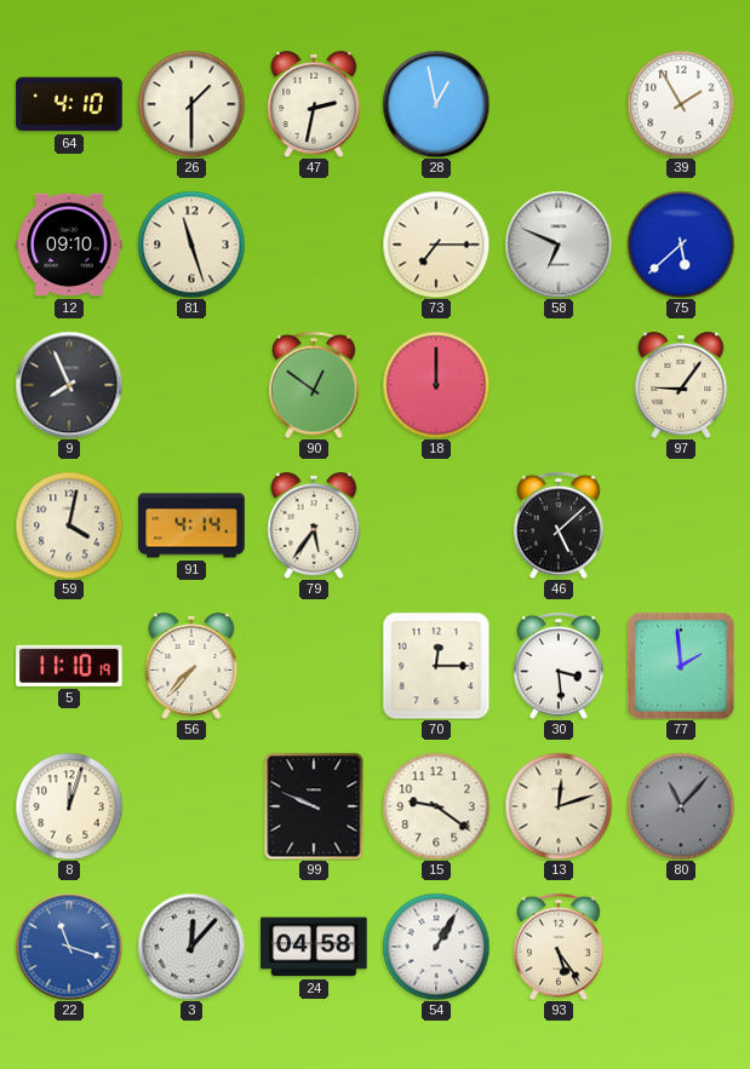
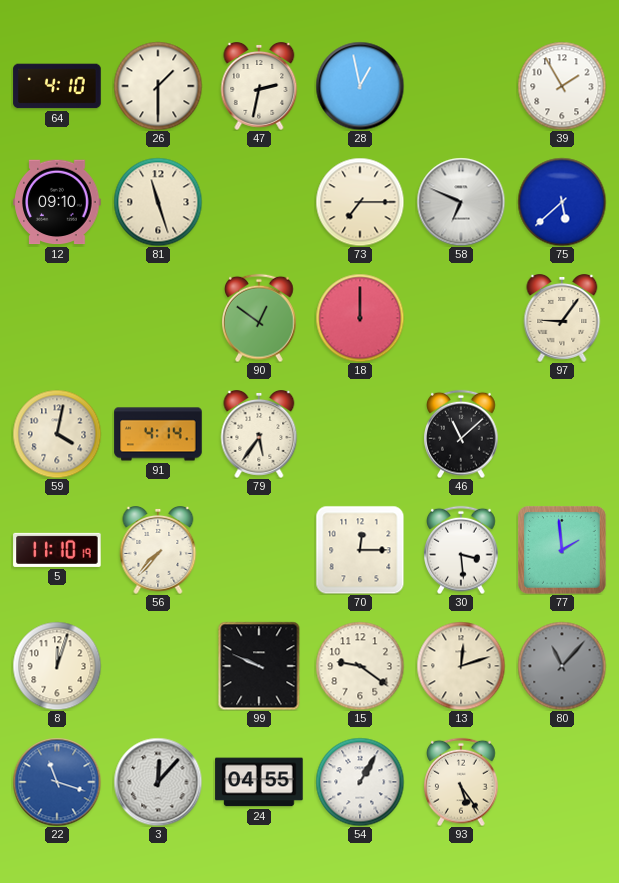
9: 7:56 -> none (69, 385)
46: 5:08 -> 11:08 (462, 434)
24: 04:58 -> 04:55 (259, 782)
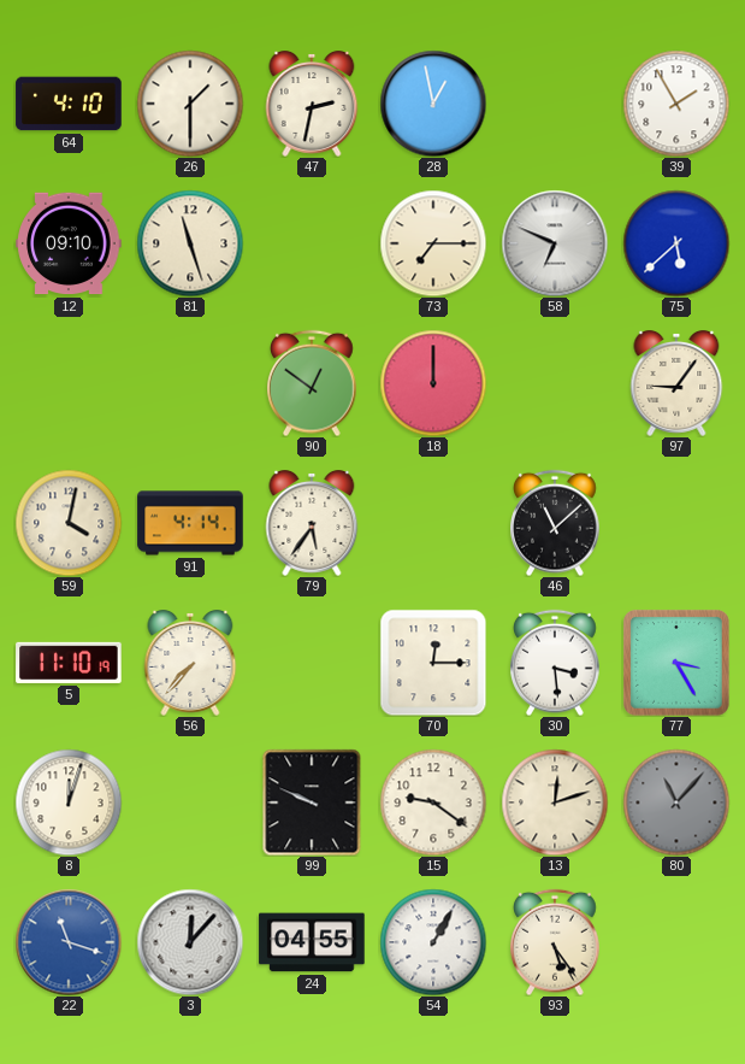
77: 1:59 -> 3:25 (678, 664)
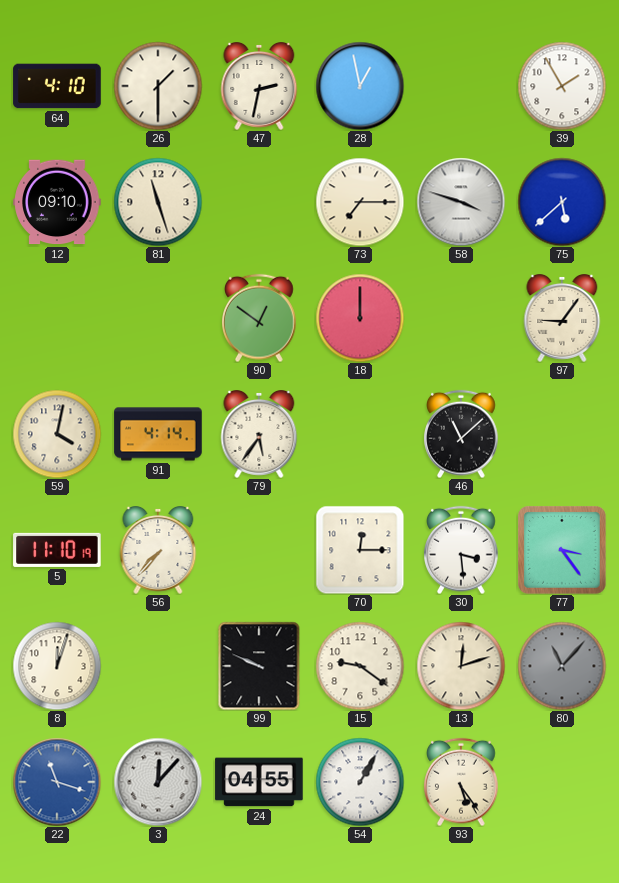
58: 6:49 -> 3:48 (461, 202)
77: 3:25 -> 3:24 (563, 551)
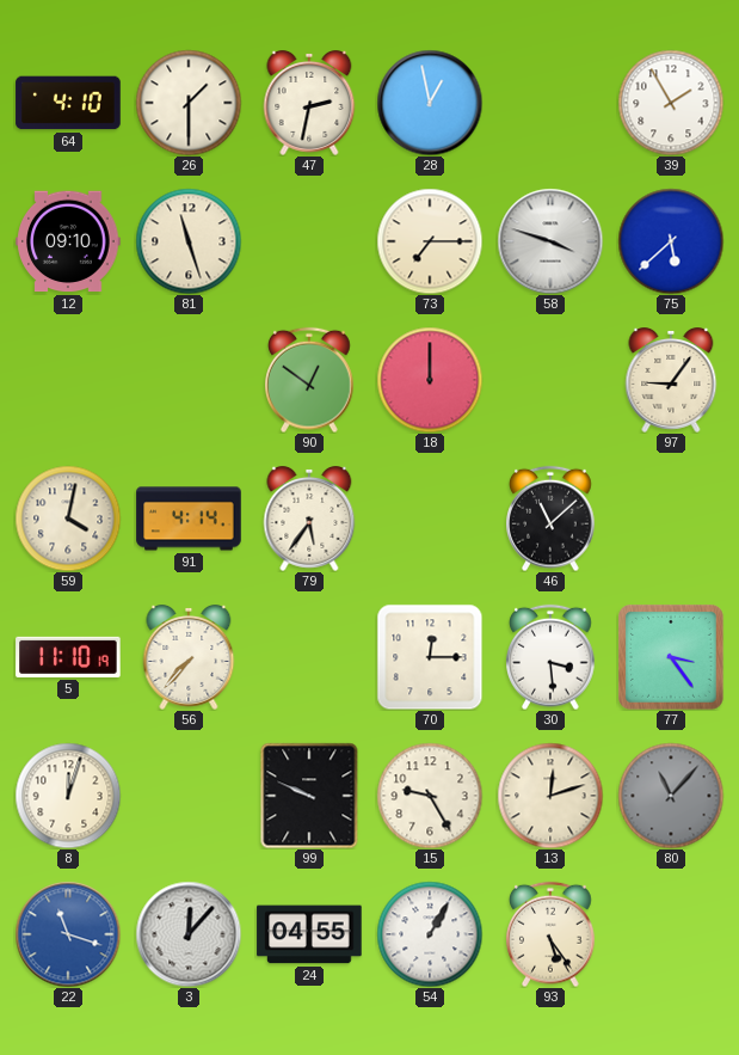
15: 9:21 -> 9:25 (430, 796)
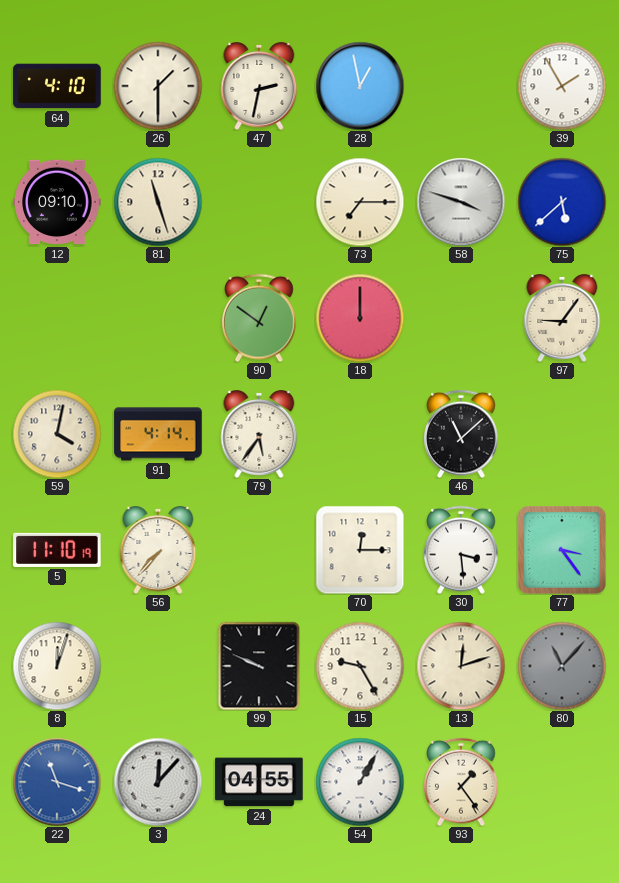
93: 5:24 -> 1:24 (462, 782)
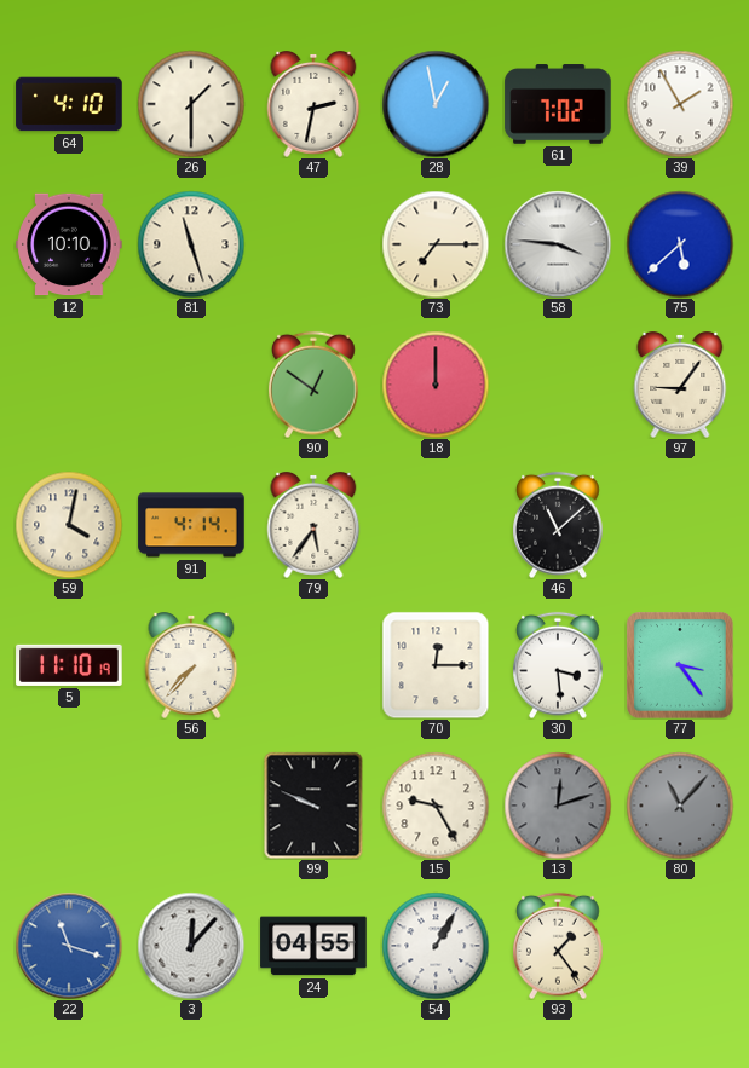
61: none -> 7:02 (558, 104)
12: 09:10 -> 10:10 (69, 244)
58: 3:48 -> 3:46 (558, 244)
8: 12:03 -> none (57, 666)
13 dial: cream -> grey (558, 806)
